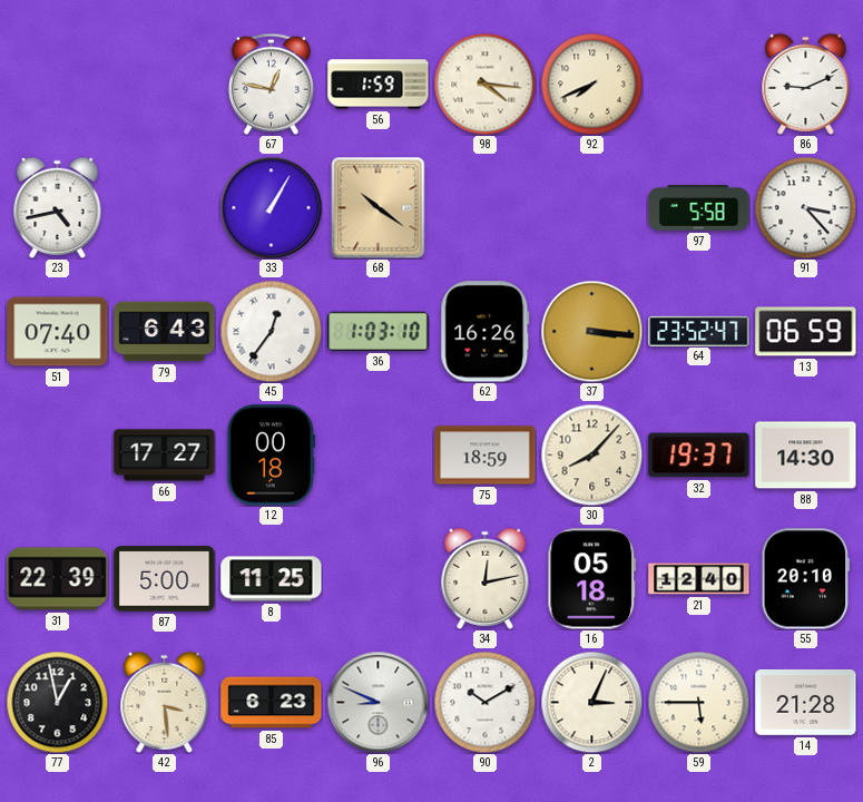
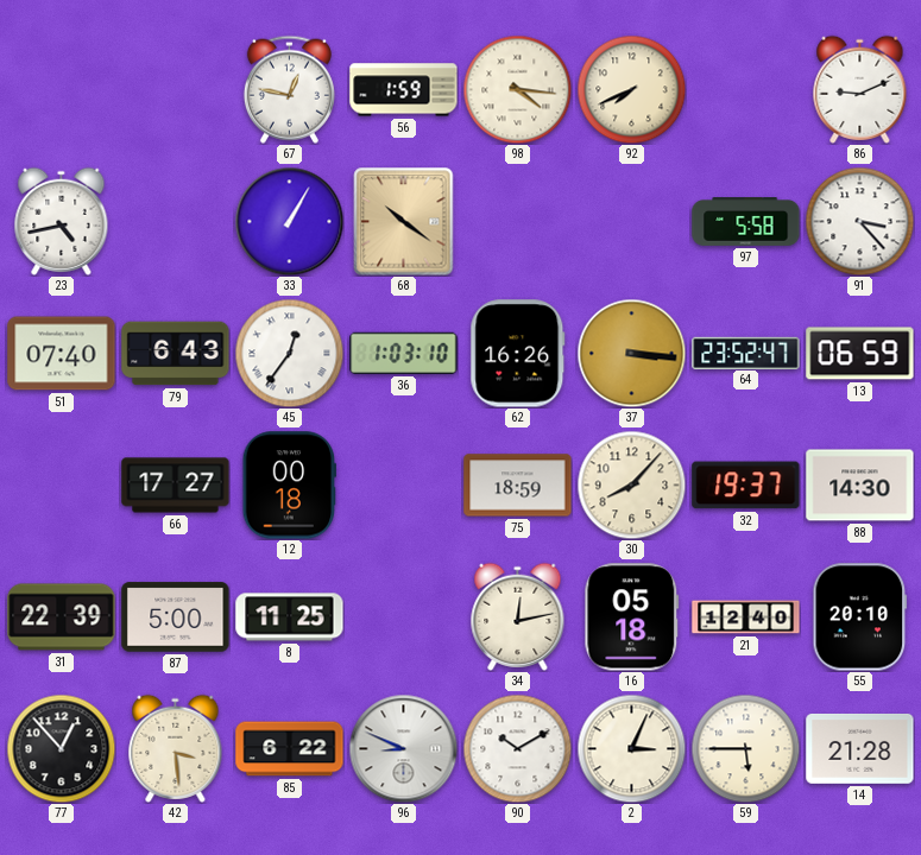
77: 12:58 -> 12:53 (61, 748)
85: 6:23 -> 6:22 (290, 749)
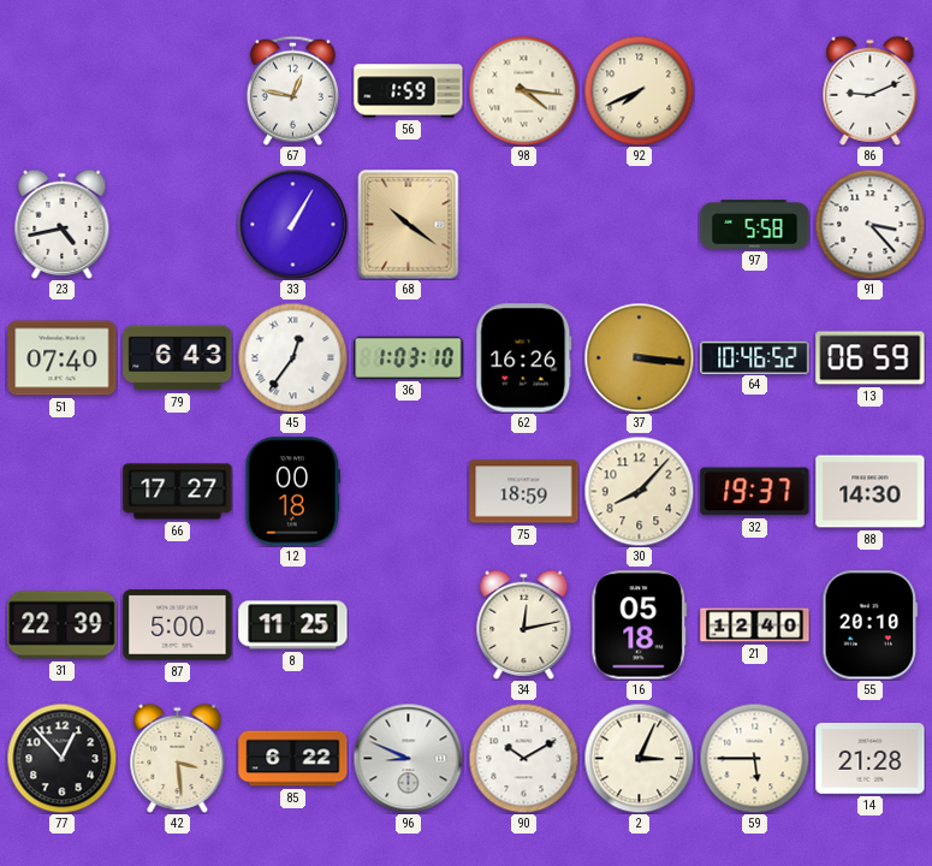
64: 23:52 -> 10:46 (755, 357)
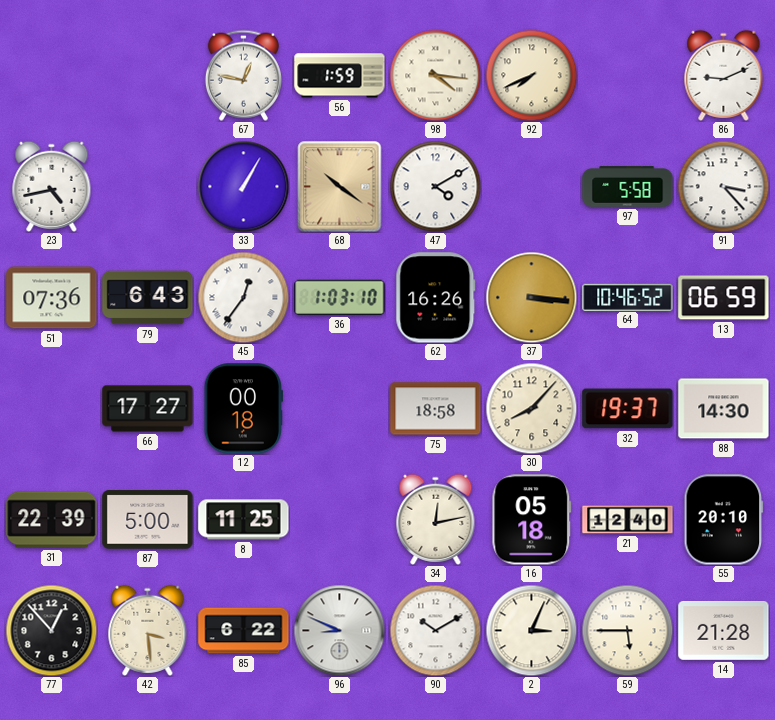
47: none -> 4:10 (435, 186)
51: 07:40 -> 07:36 (52, 298)
75: 18:59 -> 18:58 (436, 409)
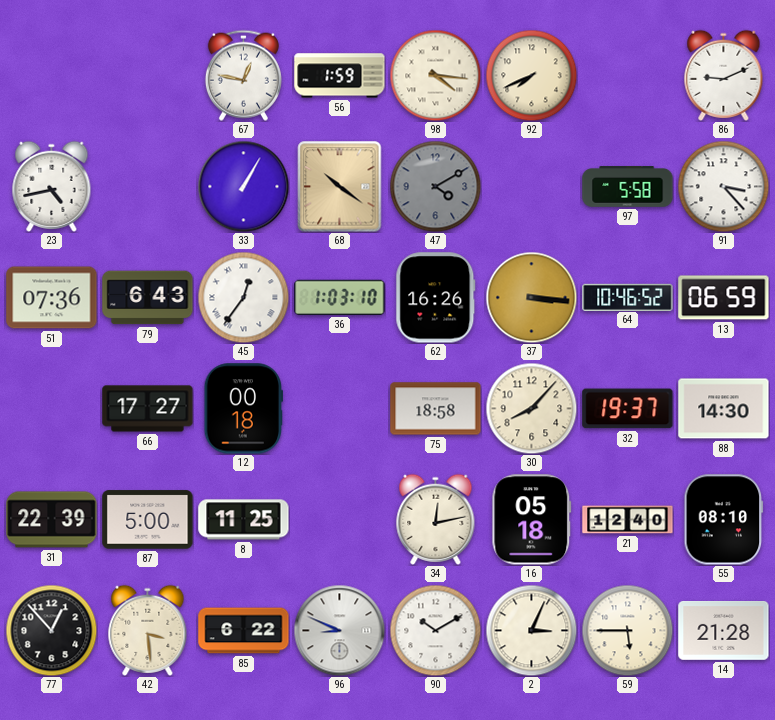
47 dial: white -> grey (435, 186)
55: 20:10 -> 08:10 (724, 520)
